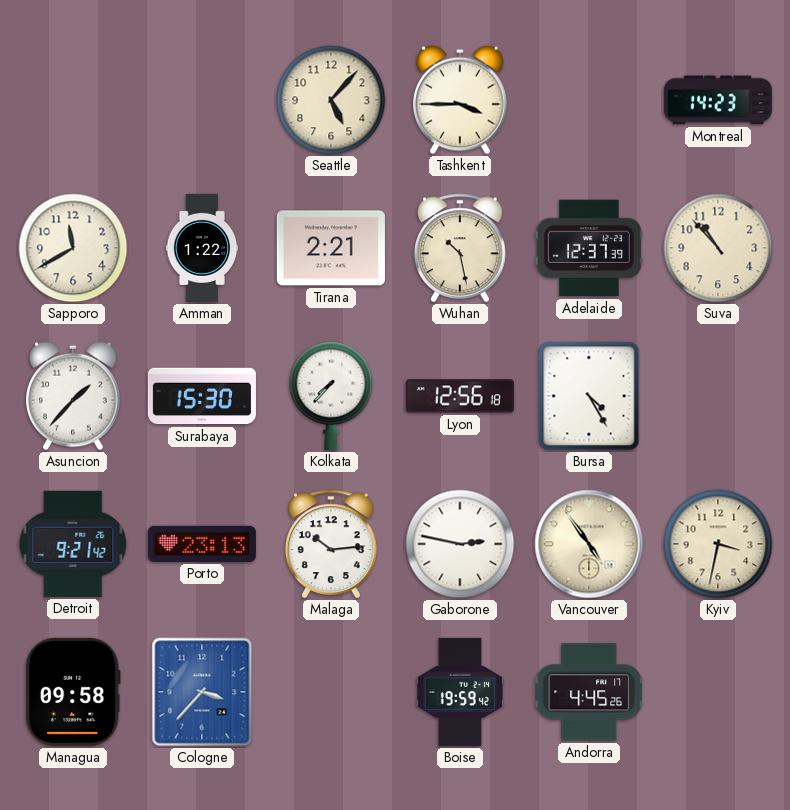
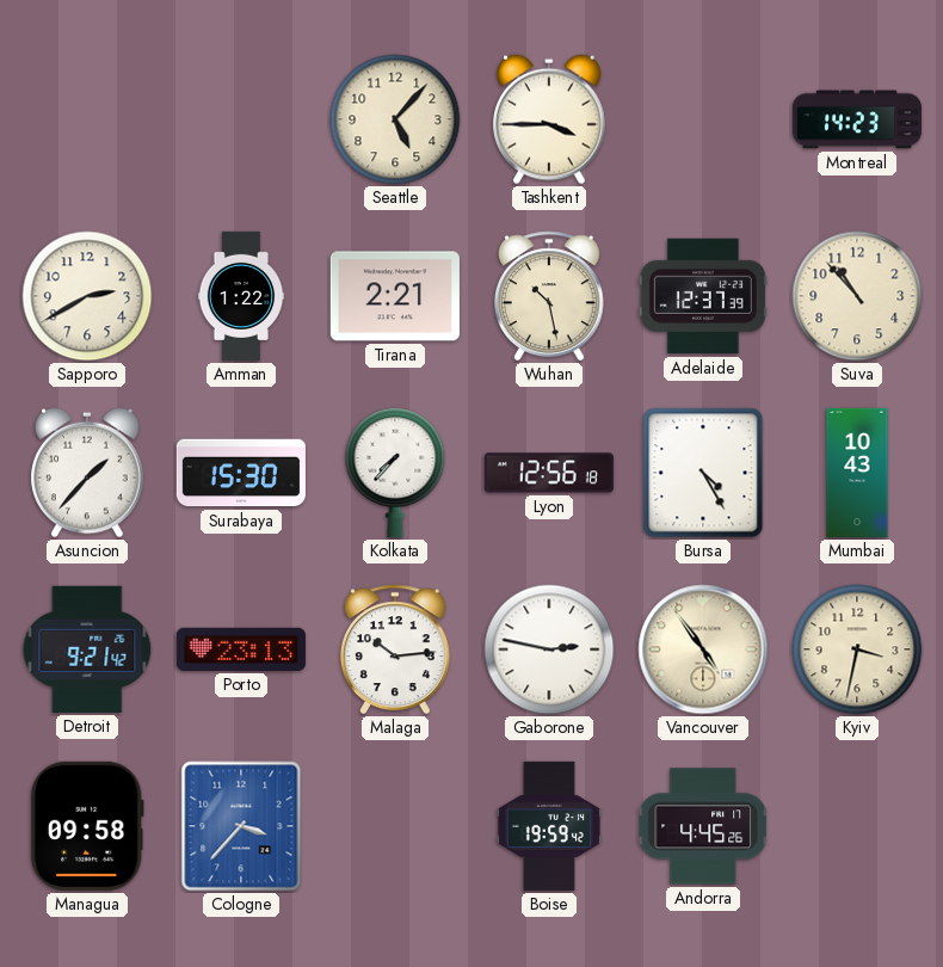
Sapporo: 11:40 -> 2:40 (87, 296)
Mumbai: none -> 10:43 (857, 473)
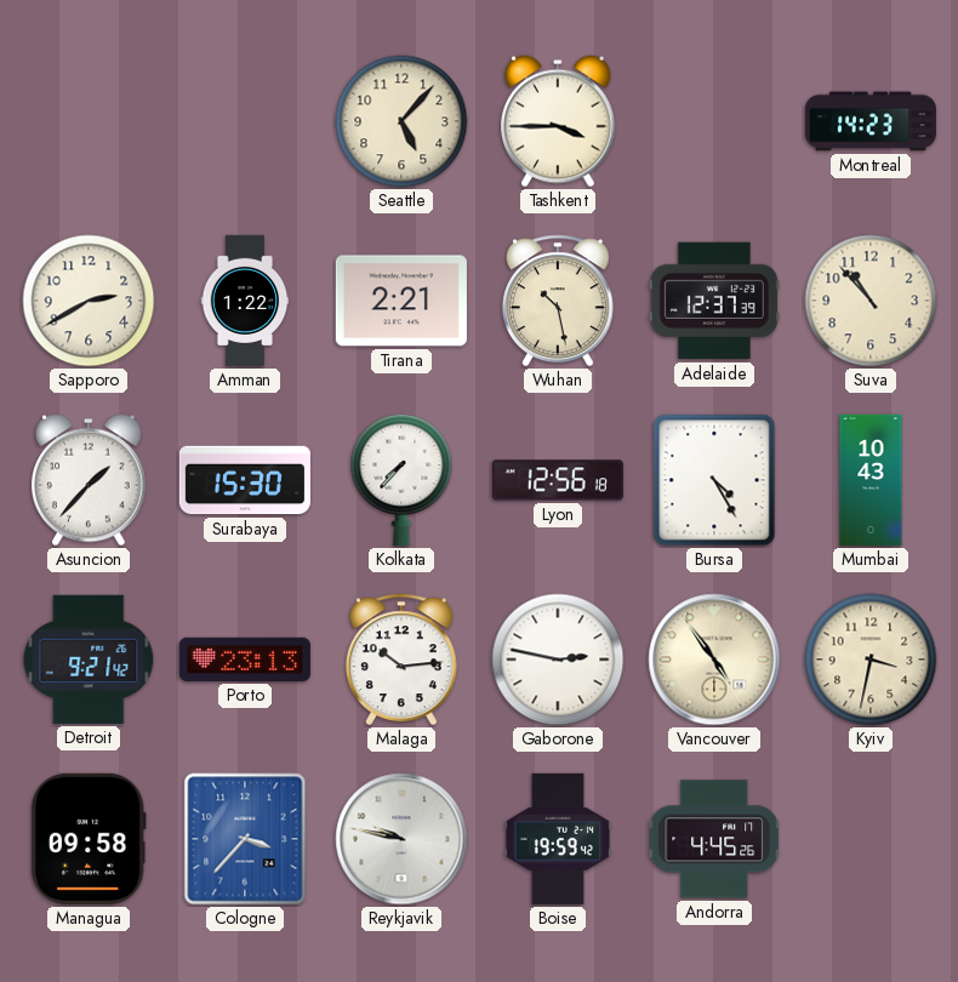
Reykjavik: none -> 9:47 (401, 839)
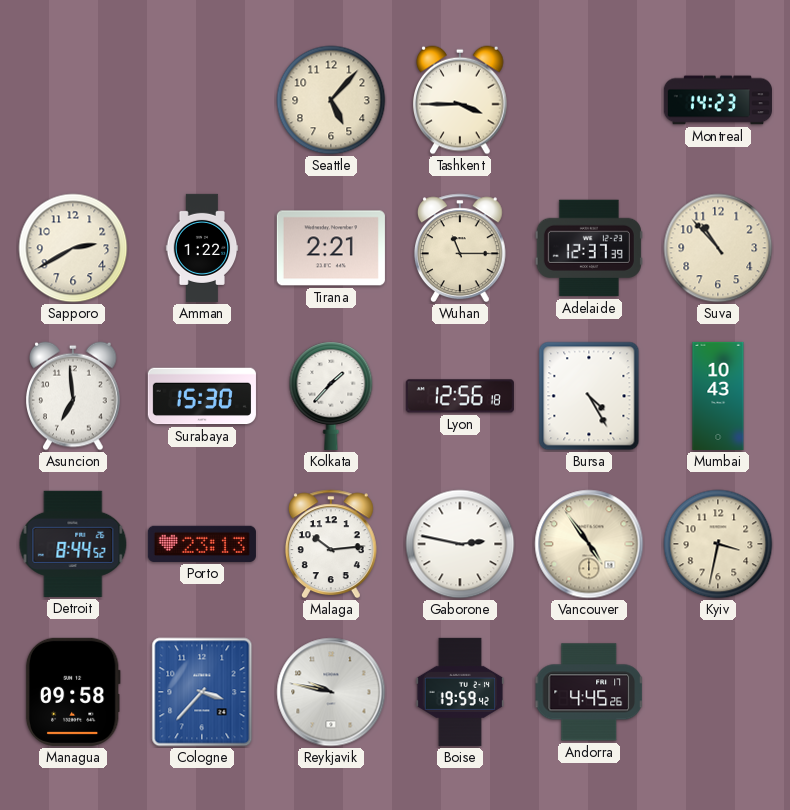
Wuhan: 10:28 -> 11:15 (460, 248)
Asuncion: 1:37 -> 6:59 (74, 396)
Kolkata: 7:37 -> 1:37 (331, 396)
Detroit: 9:21 -> 8:44 (73, 544)
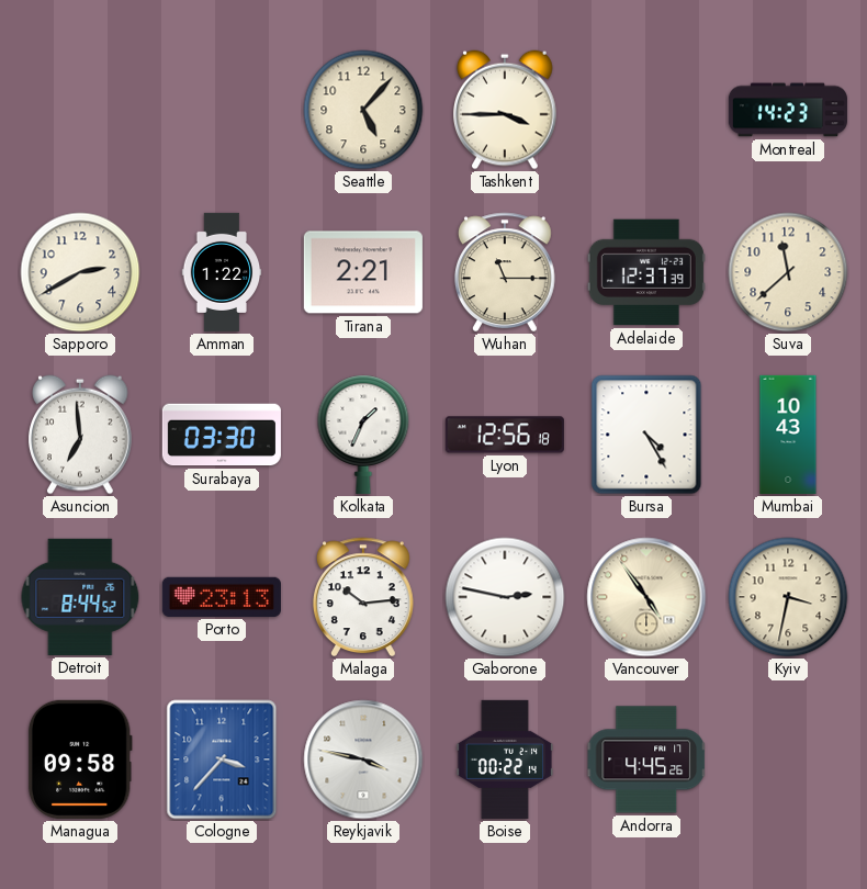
Suva: 10:53 -> 11:38 (788, 272)
Surabaya: 15:30 -> 03:30 (222, 435)
Kolkata: 1:37 -> 1:34 (363, 435)
Reykjavik: 9:47 -> 3:47 (363, 759)
Boise: 19:59 -> 00:22 (504, 759)
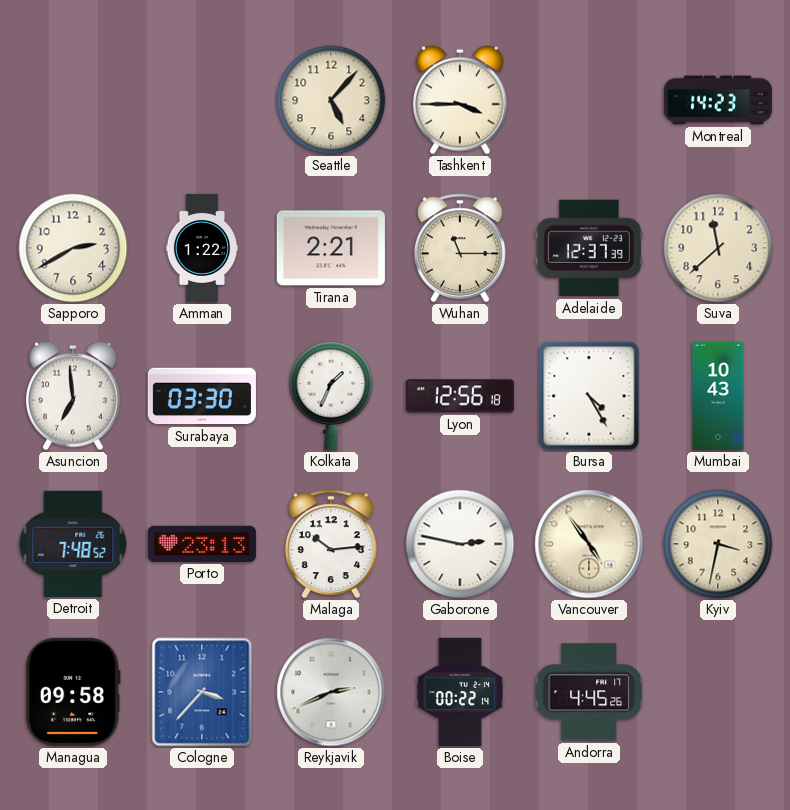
Detroit: 8:44 -> 7:48 (73, 544)
Reykjavik: 3:47 -> 2:41 (331, 692)
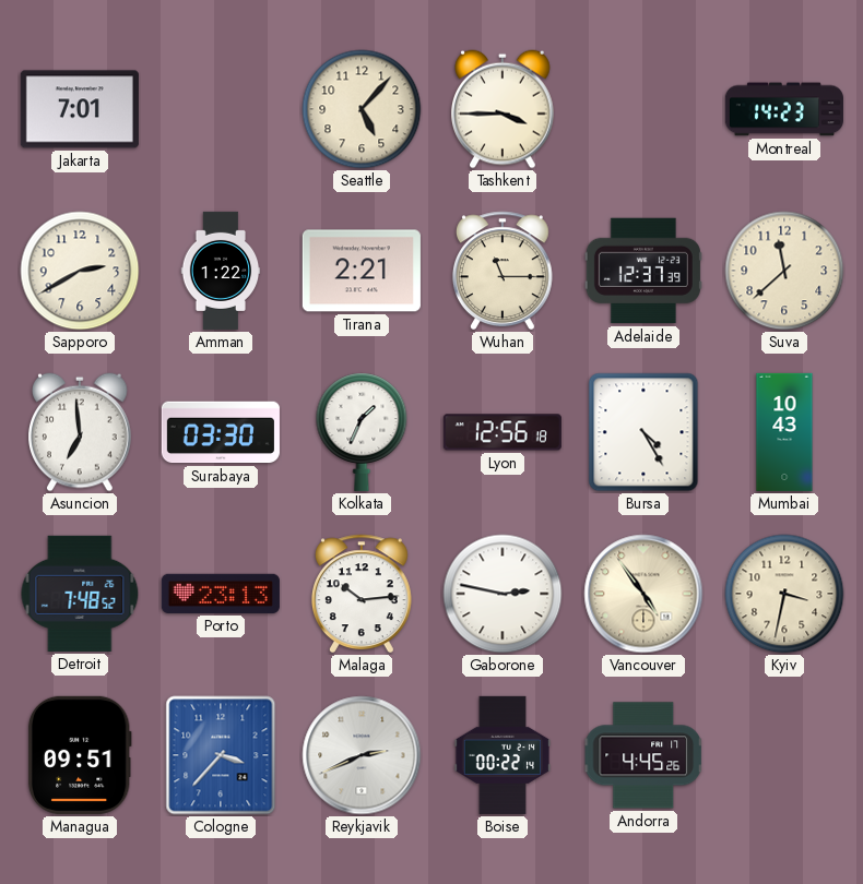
Jakarta: none -> 7:01 (80, 109)
Managua: 09:58 -> 09:51 (80, 755)
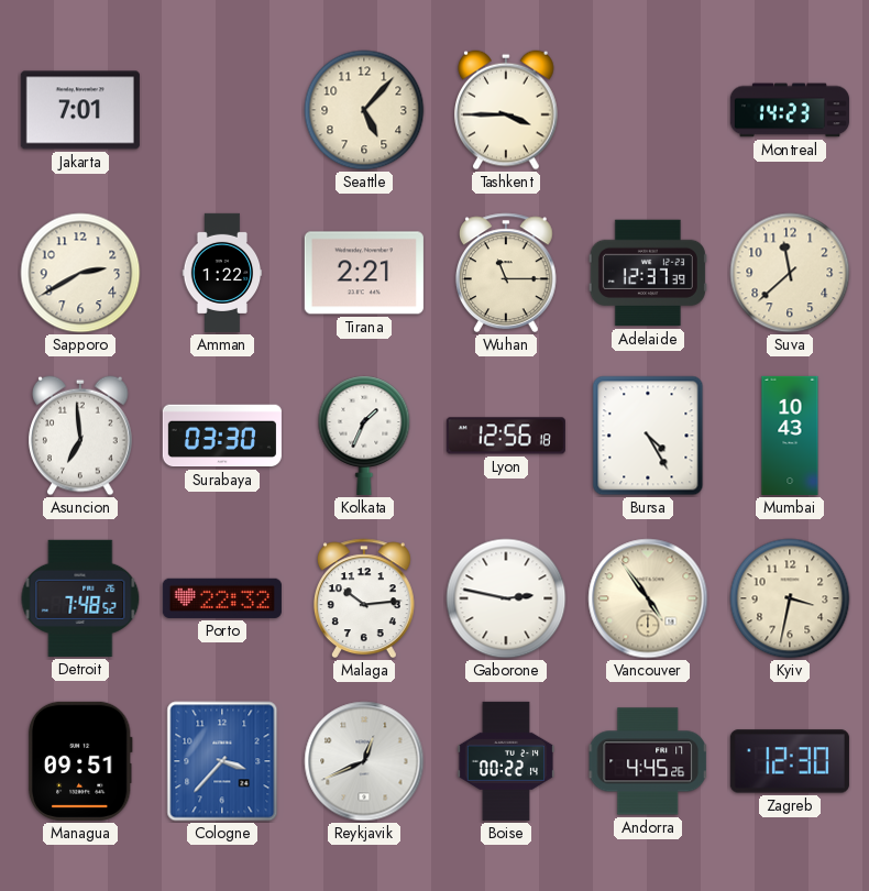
Porto: 23:13 -> 22:32 (222, 598)
Reykjavik: 2:41 -> 12:41 (364, 761)
Zagreb: none -> 12:30 (790, 761)
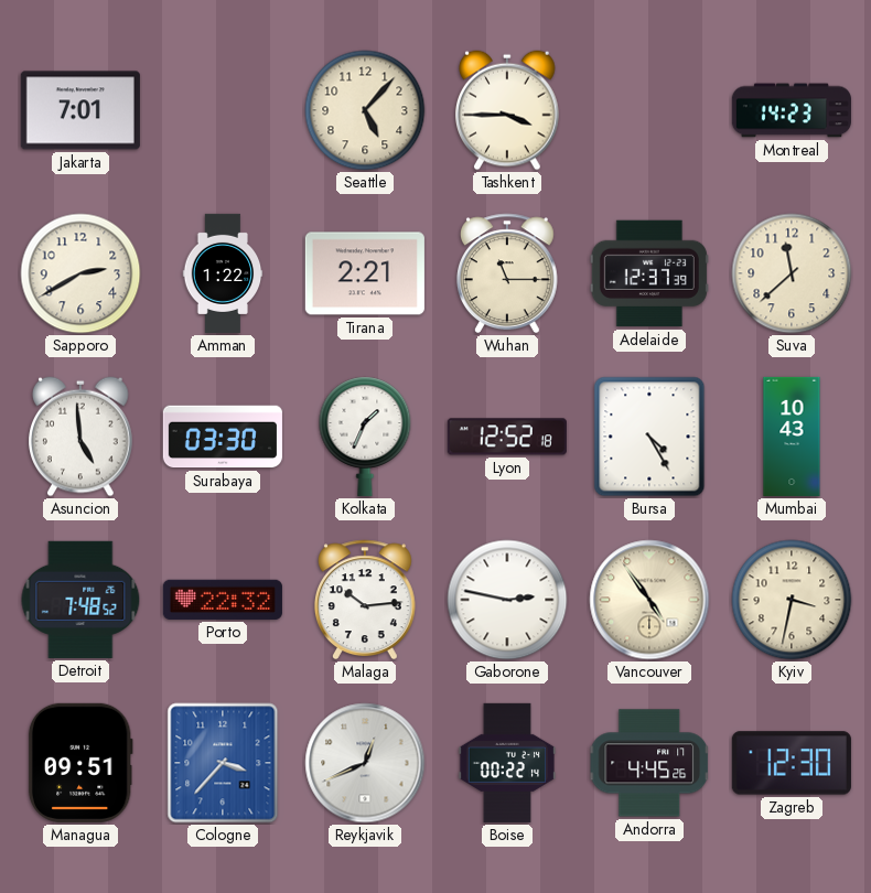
Asuncion: 6:59 -> 4:59 (82, 437)
Lyon: 12:56 -> 12:52 (507, 437)
